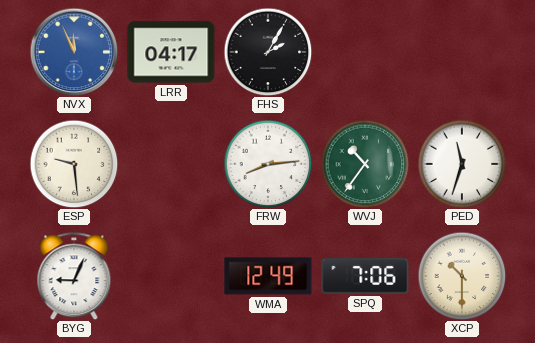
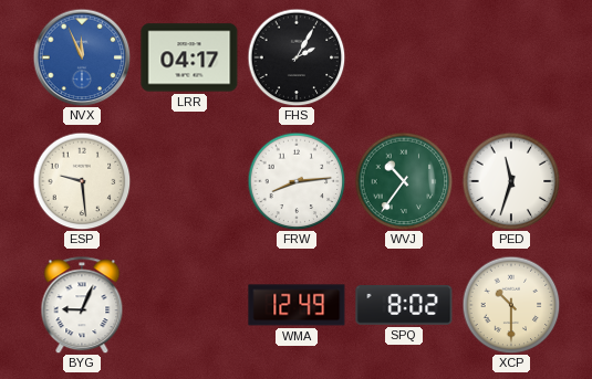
SPQ: 7:06 -> 8:02 (404, 305)
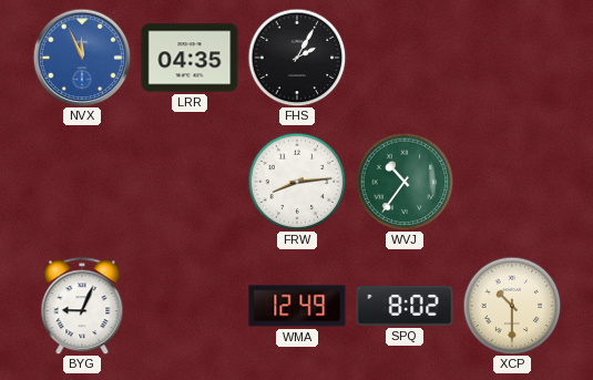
LRR: 04:17 -> 04:35 (190, 58)
ESP: 9:29 -> none (82, 181)
PED: 11:33 -> none (511, 181)
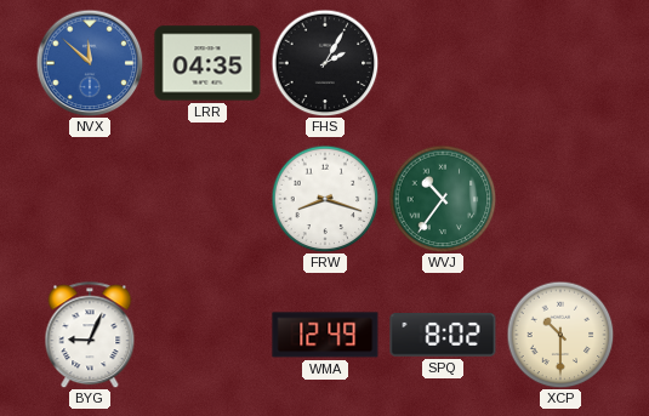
NVX: 11:56 -> 11:52 (90, 63)
FRW: 8:14 -> 8:18 (325, 199)
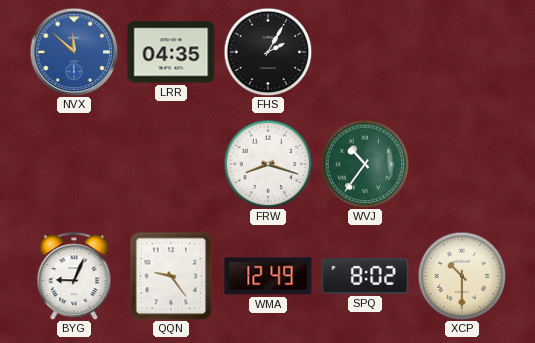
QQN: none -> 9:24 (171, 276)
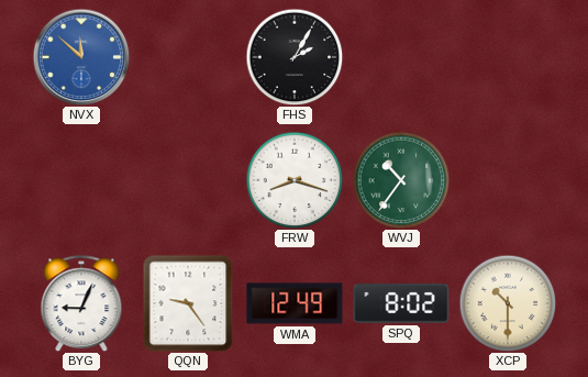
LRR: 04:35 -> none (171, 52)
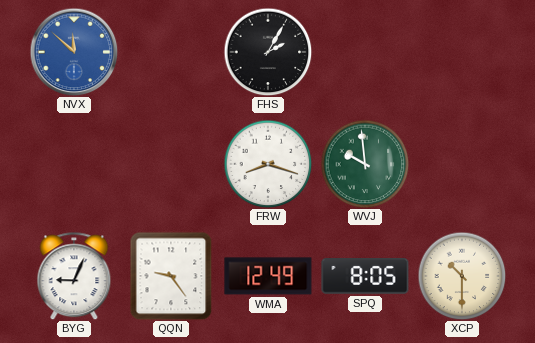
WVJ: 10:36 -> 9:59 (365, 164)
SPQ: 8:02 -> 8:05 (365, 276)
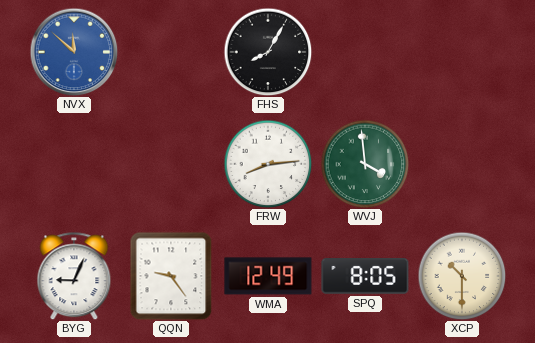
FHS: 2:05 -> 8:05 (268, 52)
FRW: 8:18 -> 8:14 (268, 164)
WVJ: 9:59 -> 3:59 (365, 164)
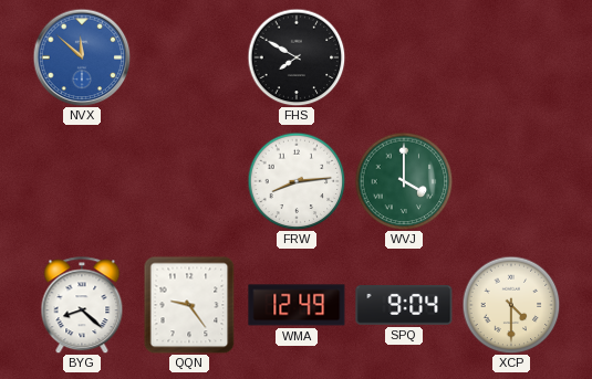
FHS: 8:05 -> 7:50 (297, 57)
WVJ: 3:59 -> 4:00 (404, 181)
BYG: 9:04 -> 8:22 (82, 305)
SPQ: 8:05 -> 9:04 (404, 305)
XCP: 10:30 -> 4:30 (511, 305)
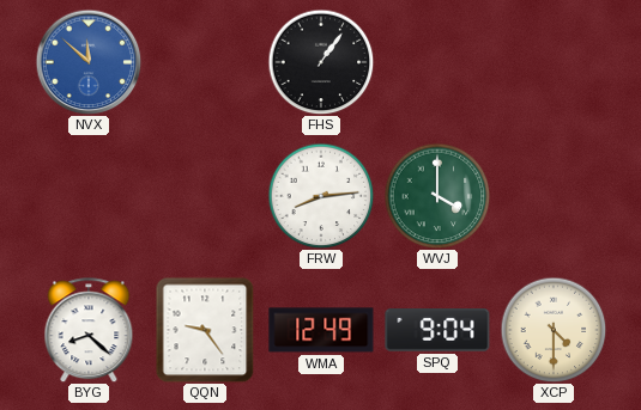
FHS: 7:50 -> 1:06 (321, 62)
